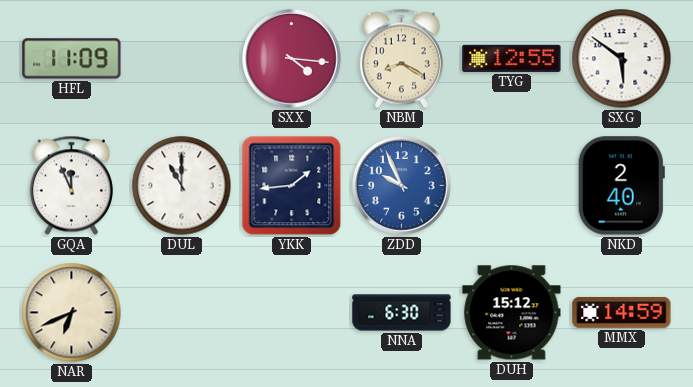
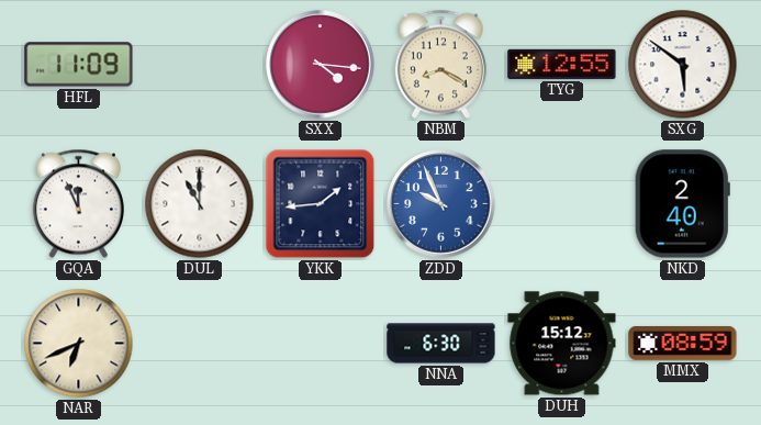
MMX: 14:59 -> 08:59 (683, 343)
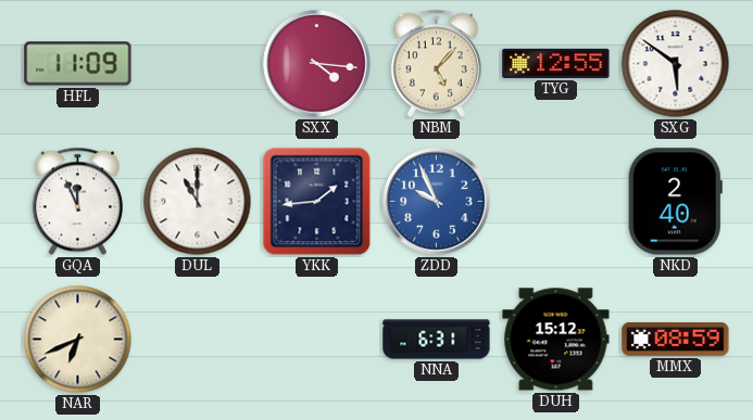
NBM: 8:20 -> 5:07 (436, 64)
NNA: 6:30 -> 6:31 (437, 340)
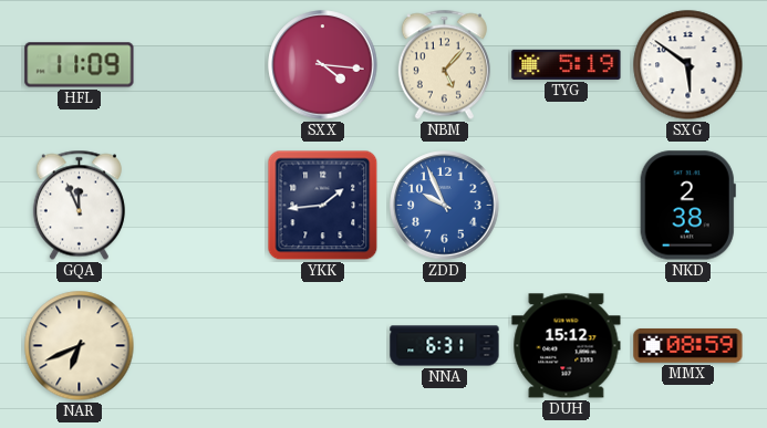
TYG: 12:55 -> 5:19 (567, 64)
DUL: 11:00 -> none (198, 202)
NKD: 2:40 -> 2:38 (687, 206)
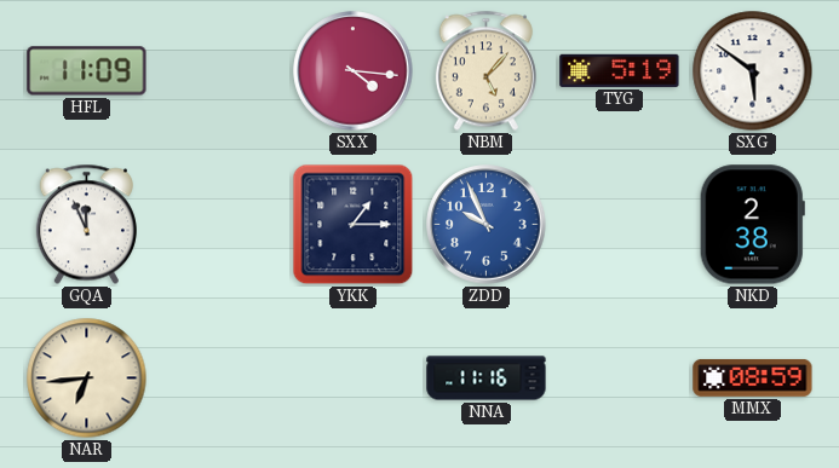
YKK: 1:44 -> 1:15 (354, 225)
NAR: 6:41 -> 6:44 (87, 379)
NNA: 6:31 -> 11:16 (487, 379)
DUH: 15:12 -> none (567, 346)
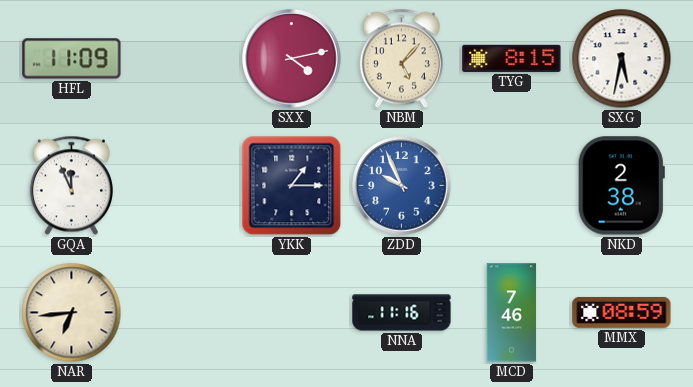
SXX: 4:16 -> 4:13 (292, 59)
TYG: 5:19 -> 8:15 (512, 58)
SXG: 5:51 -> 5:32 (622, 59)
MCD: none -> 7:46 (512, 313)
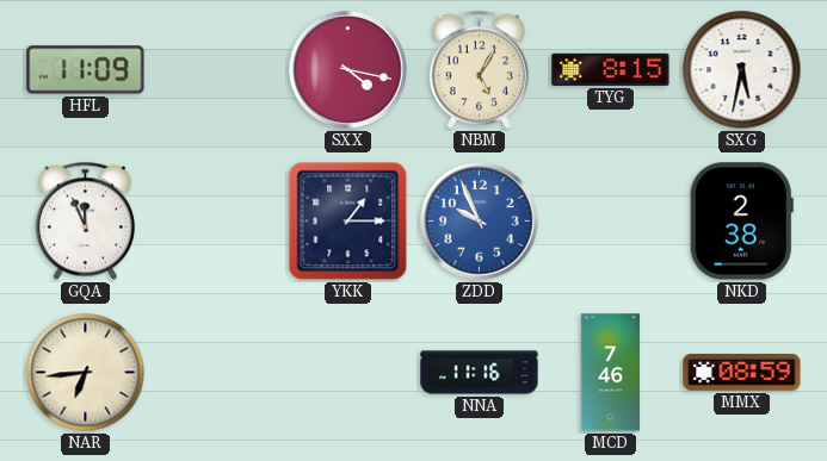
SXX: 4:13 -> 4:17 (348, 70)
NBM: 5:07 -> 5:05 (479, 70)
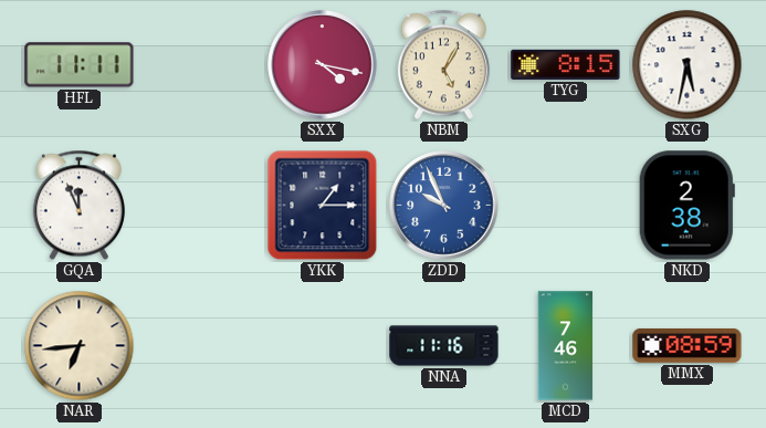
HFL: 11:09 -> 11:11 (80, 65)
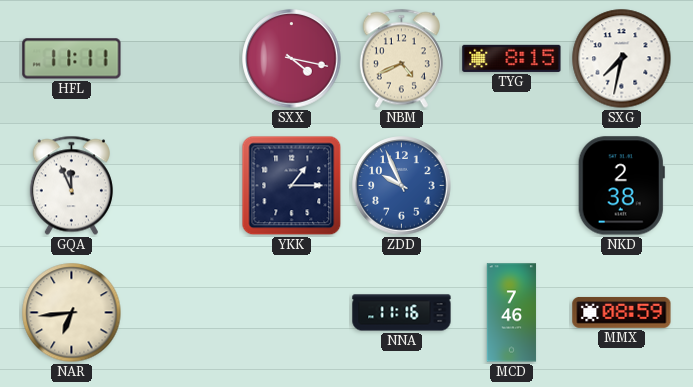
NBM: 5:05 -> 4:41 (401, 59)
SXG: 5:32 -> 7:32 (622, 59)
